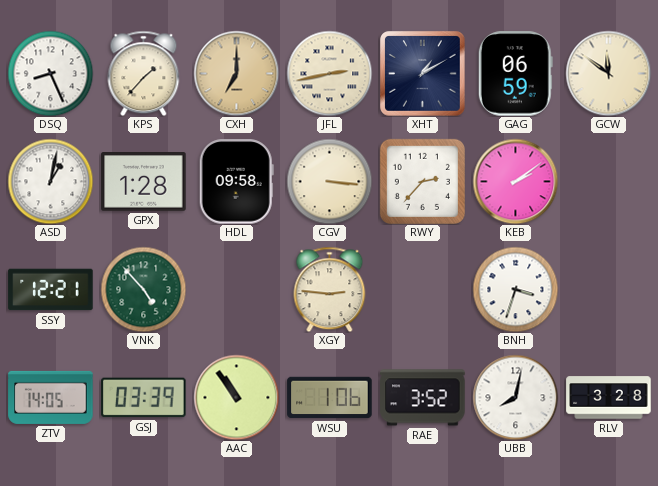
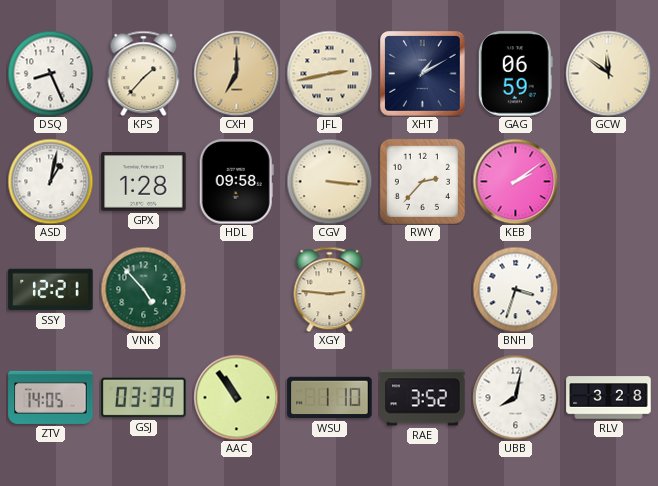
WSU: 1:06 -> 1:10 (330, 398)
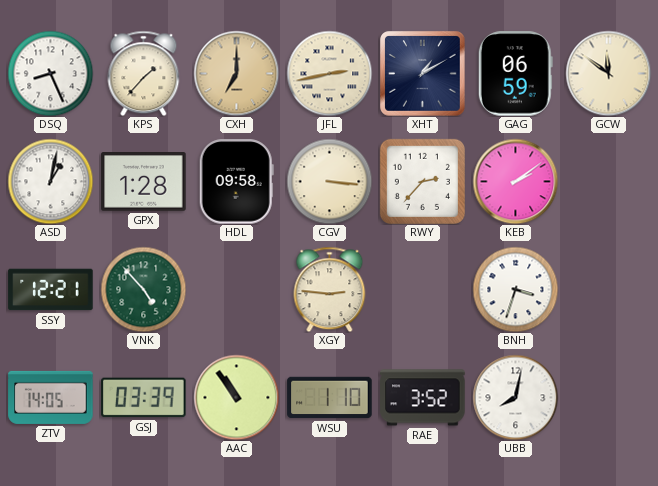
RLV: 3:28 -> none (609, 398)
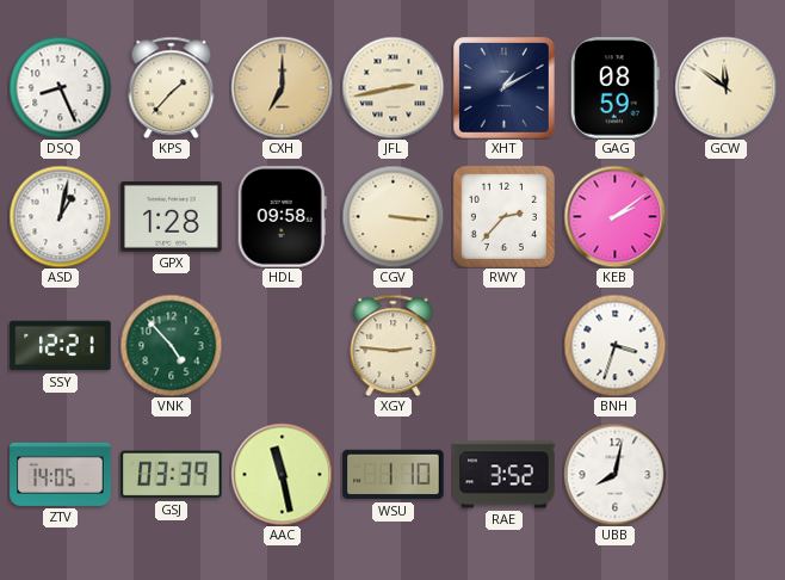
GAG: 06:59 -> 08:59 (614, 88)
AAC: 10:54 -> 11:28 (282, 474)
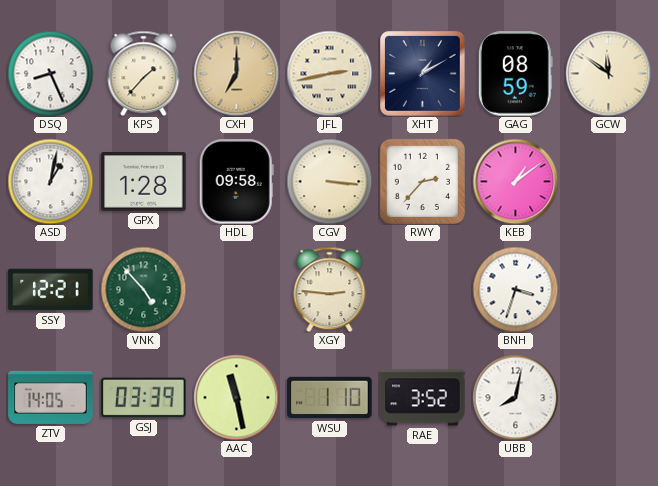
KEB: 2:09 -> 1:09 (515, 181)
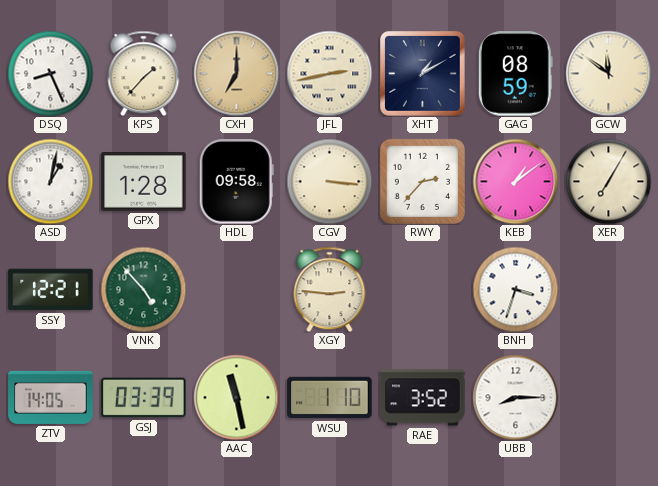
XER: none -> 7:05 (608, 181)
UBB: 8:02 -> 8:15 (515, 397)
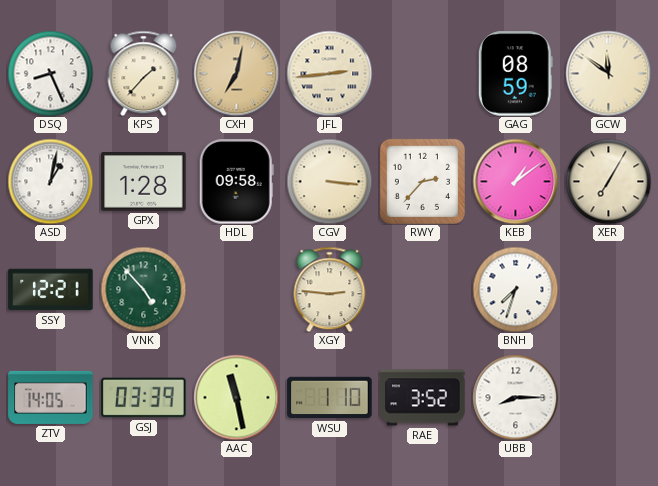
CXH: 7:00 -> 7:02 (236, 73)
JFL: 2:43 -> 2:44 (329, 73)
XHT: 1:10 -> none (423, 74)
BNH: 3:33 -> 7:33 (515, 289)
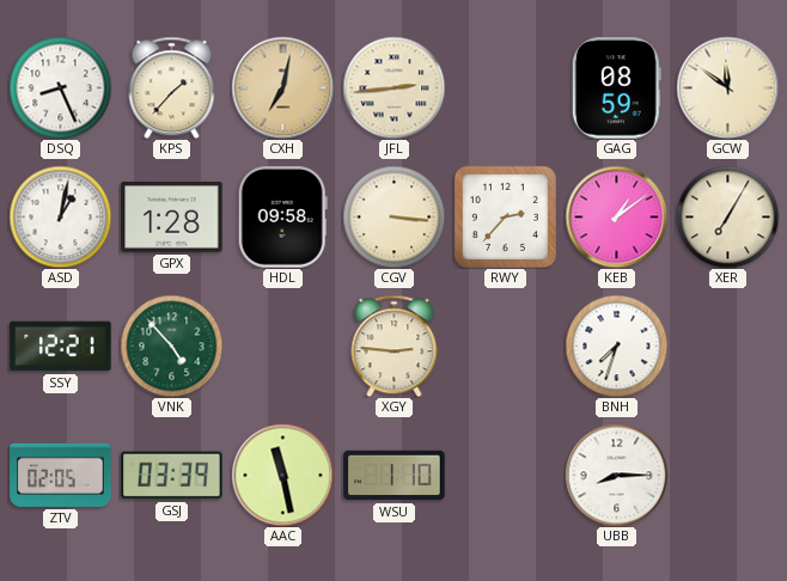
ZTV: 14:05 -> 02:05 (61, 475)
RAE: 3:52 -> none (423, 398)
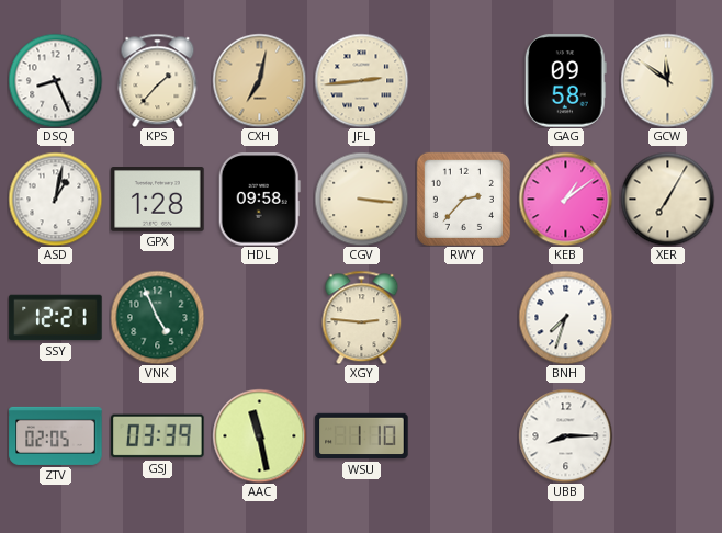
GAG: 08:59 -> 09:58 (565, 81)
VNK: 4:53 -> 4:56 (157, 317)
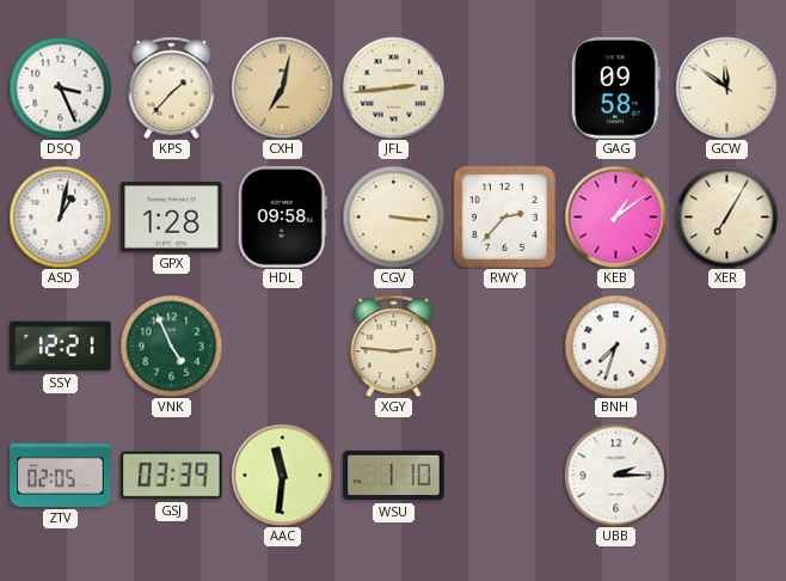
DSQ: 8:26 -> 3:26 (60, 87)
AAC: 11:28 -> 11:31 (282, 475)
UBB: 8:15 -> 2:15 (615, 475)
